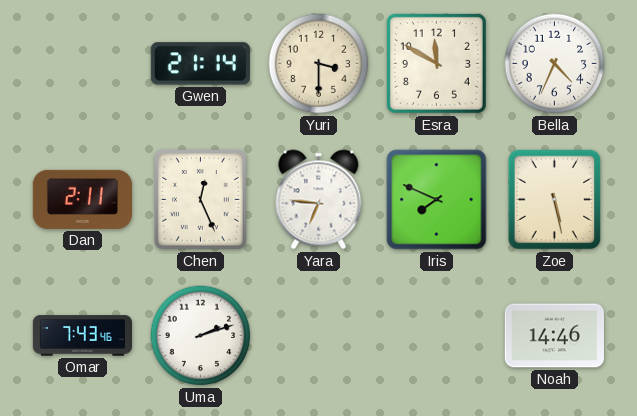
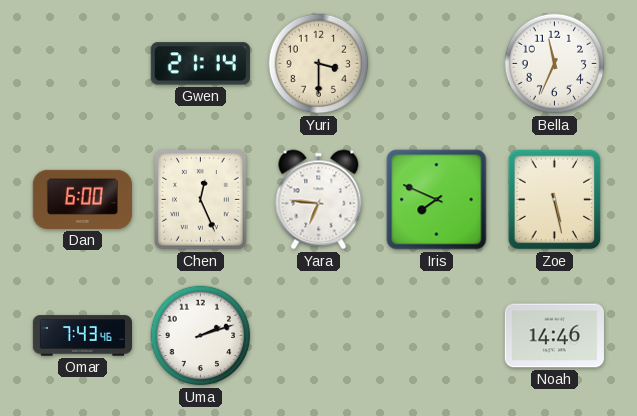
Esra: 11:50 -> none (436, 63)
Bella: 4:34 -> 11:34 (555, 64)
Dan: 2:11 -> 6:00 (82, 199)
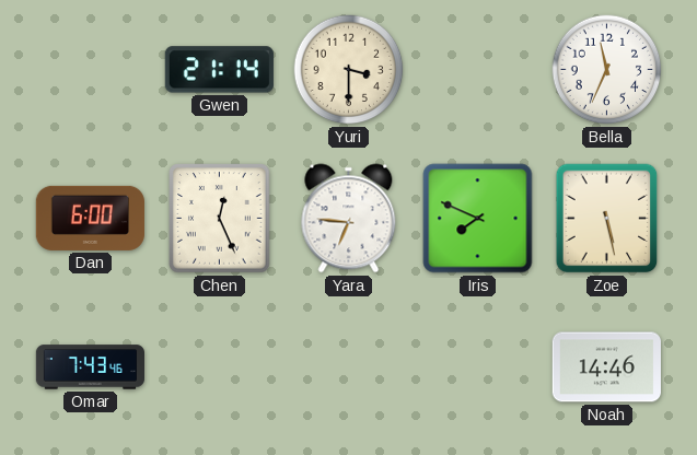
Uma: 2:12 -> none (201, 336)
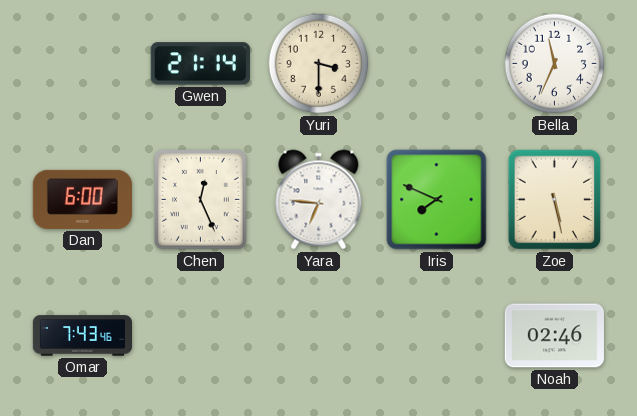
Noah: 14:46 -> 02:46 (554, 336)
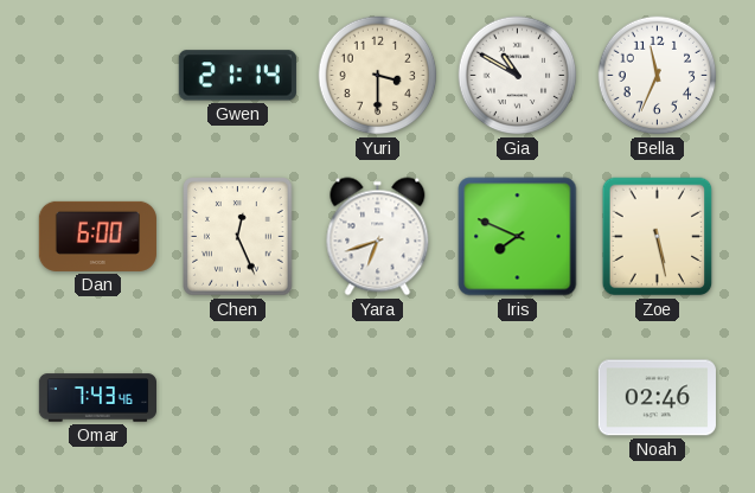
Gia: none -> 10:50 (518, 76)
Yara: 6:46 -> 6:42 (378, 237)
